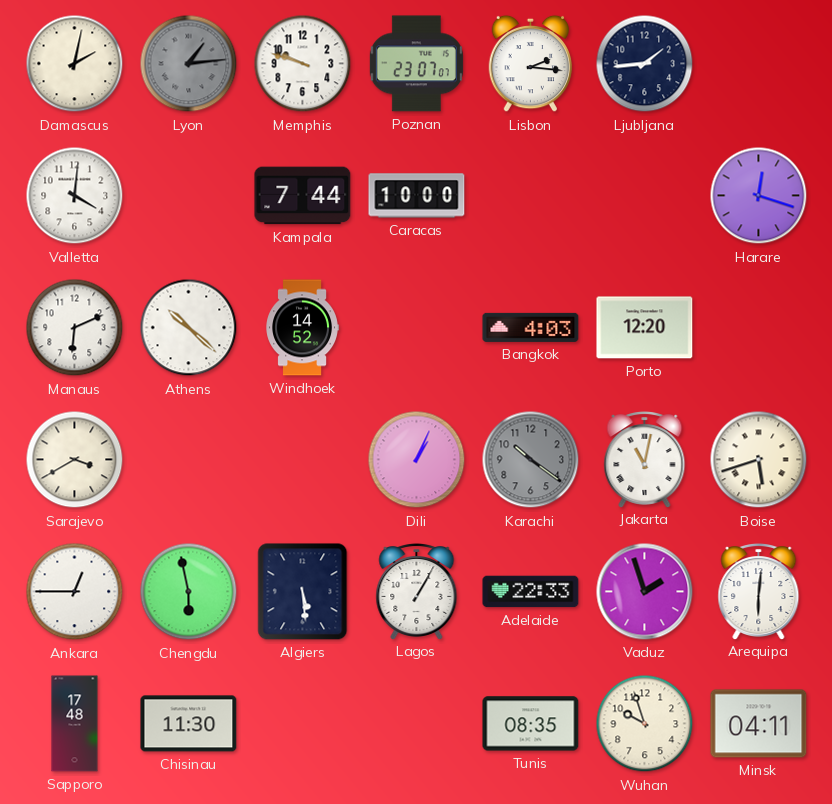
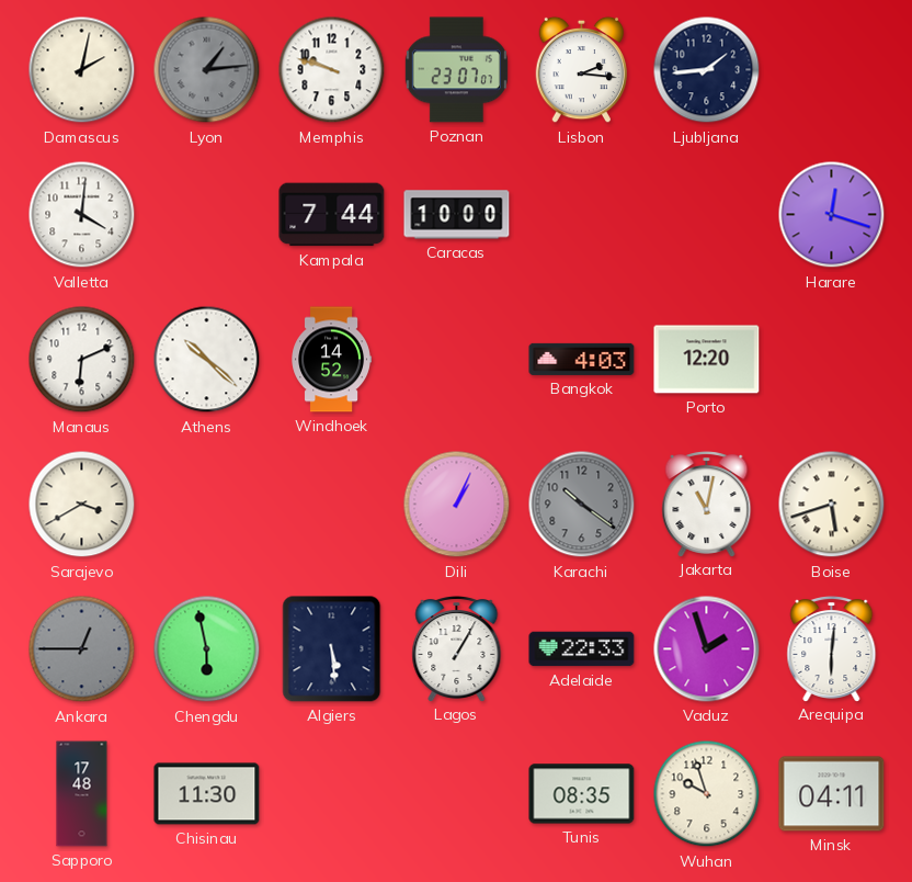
Ankara dial: white -> grey (82, 649)
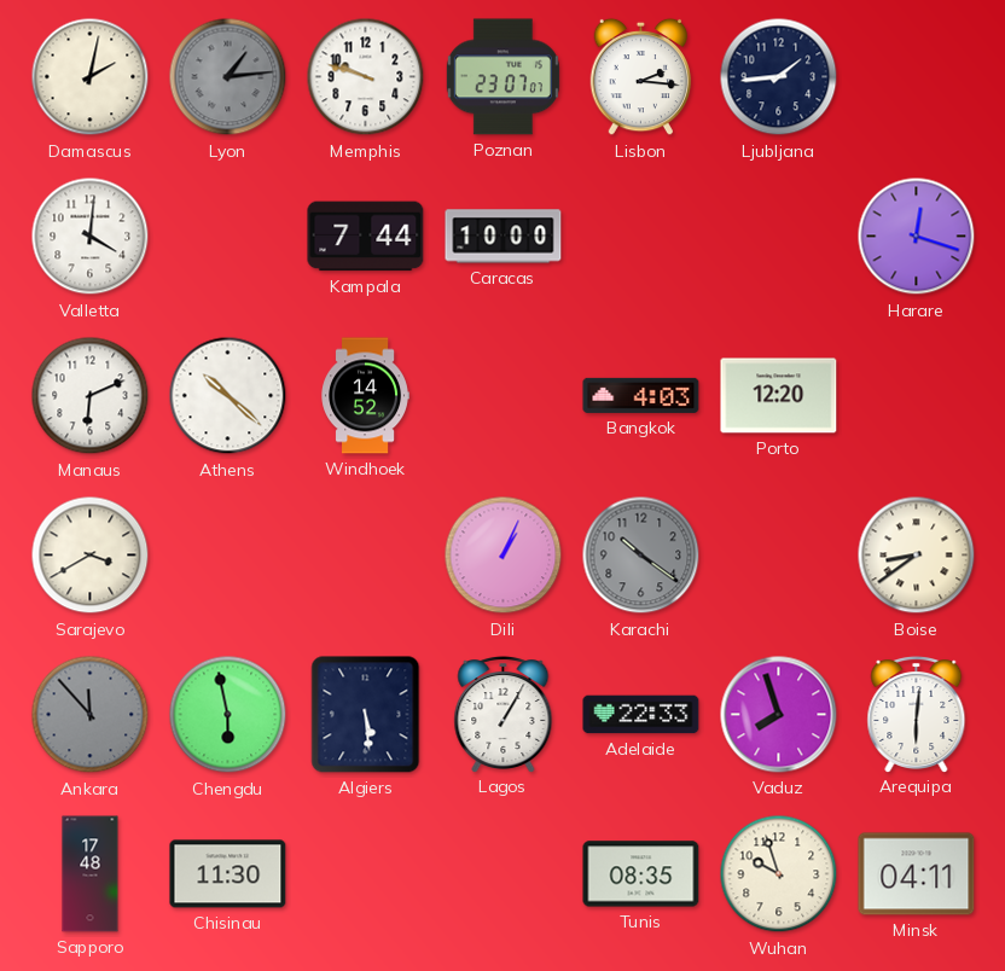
Jakarta: 11:02 -> none (707, 505)
Boise: 5:42 -> 8:39 (917, 556)
Ankara: 12:45 -> 11:53 (91, 715)
Vaduz: 1:57 -> 7:57 (779, 715)
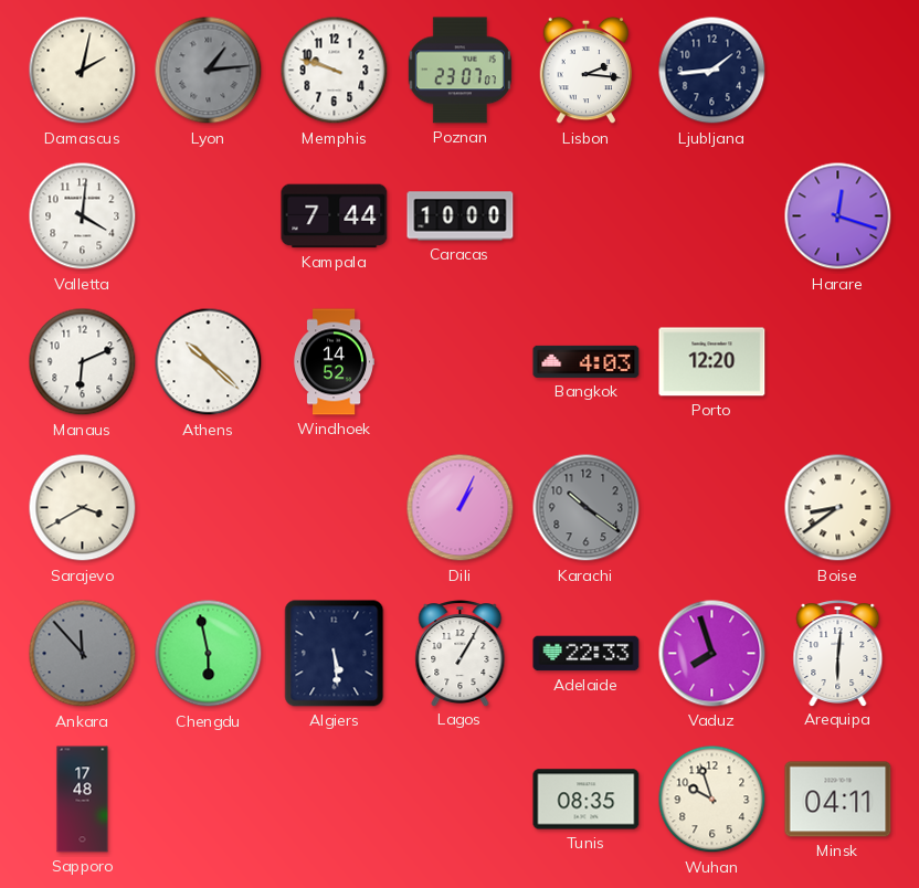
Chisinau: 11:30 -> none (228, 874)
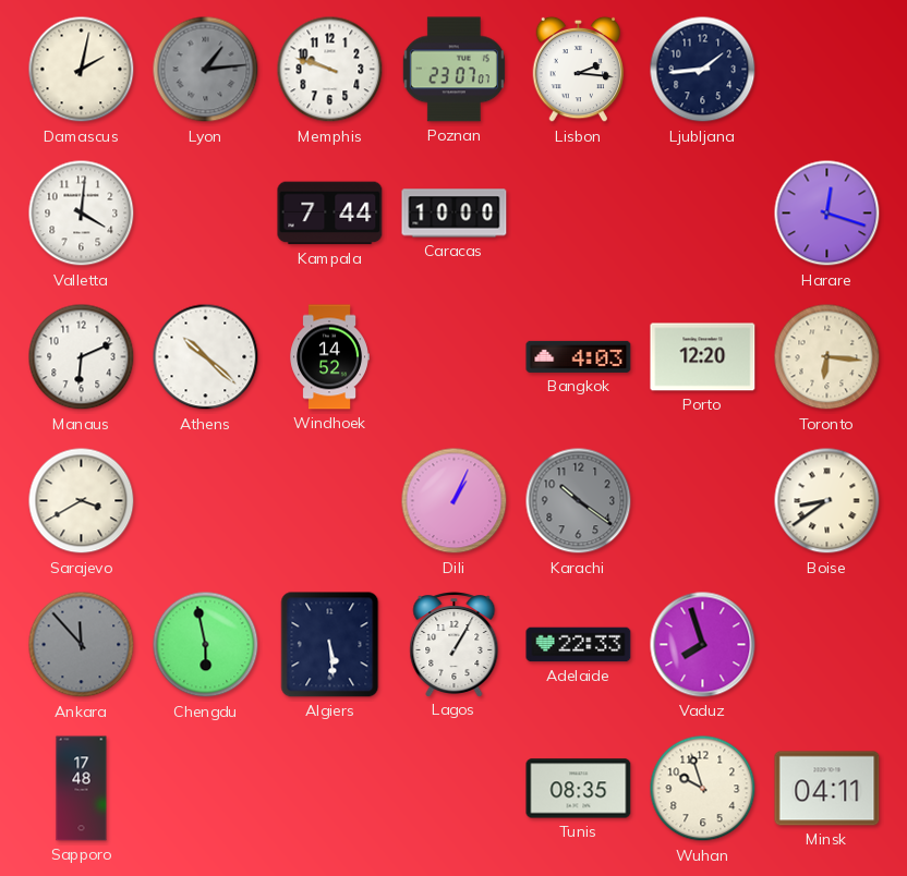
Toronto: none -> 6:16 (827, 357)
Arequipa: 6:01 -> none (838, 654)
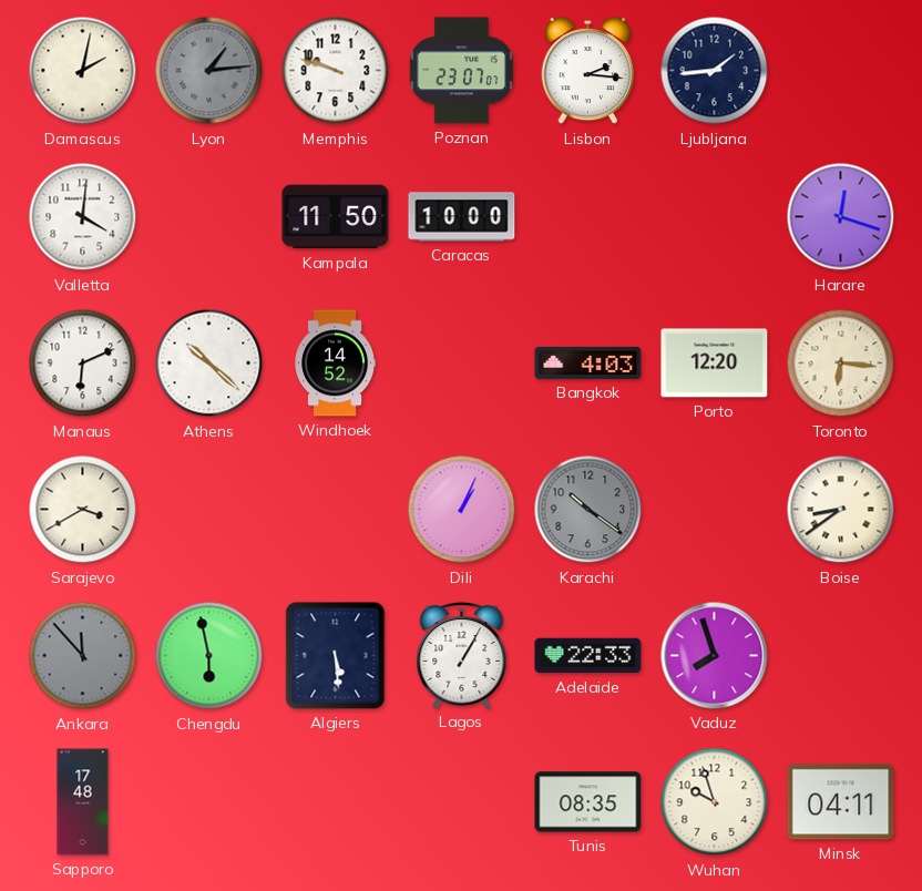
Kampala: 7:44 -> 11:50 (336, 217)
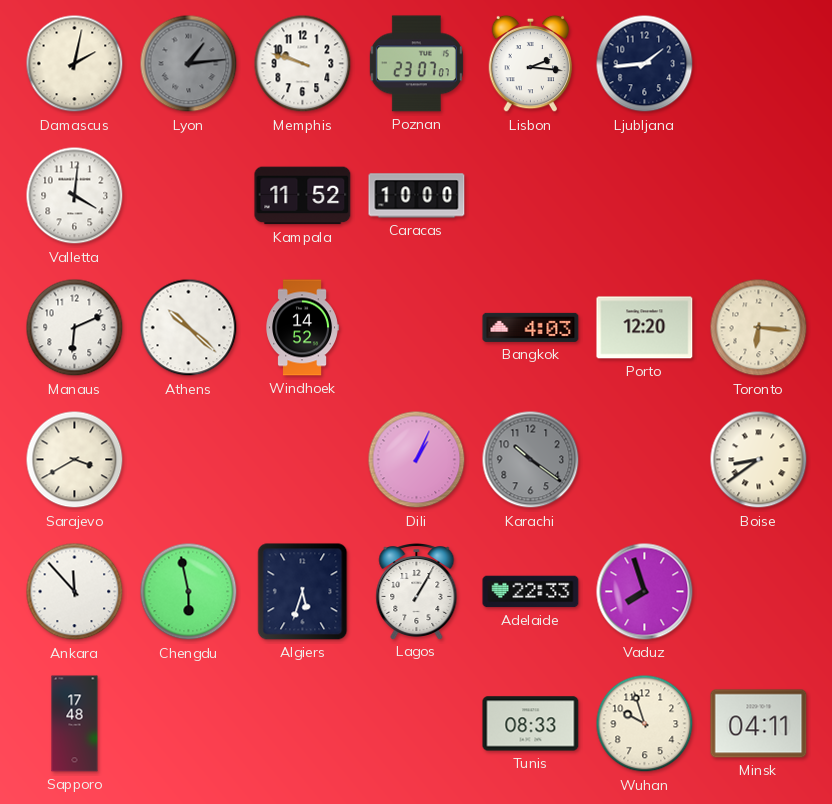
Kampala: 11:50 -> 11:52 (303, 196)
Harare: 12:18 -> none (841, 217)
Ankara dial: grey -> white (75, 592)
Algiers: 5:29 -> 5:33 (303, 592)
Tunis: 08:35 -> 08:33 (531, 724)
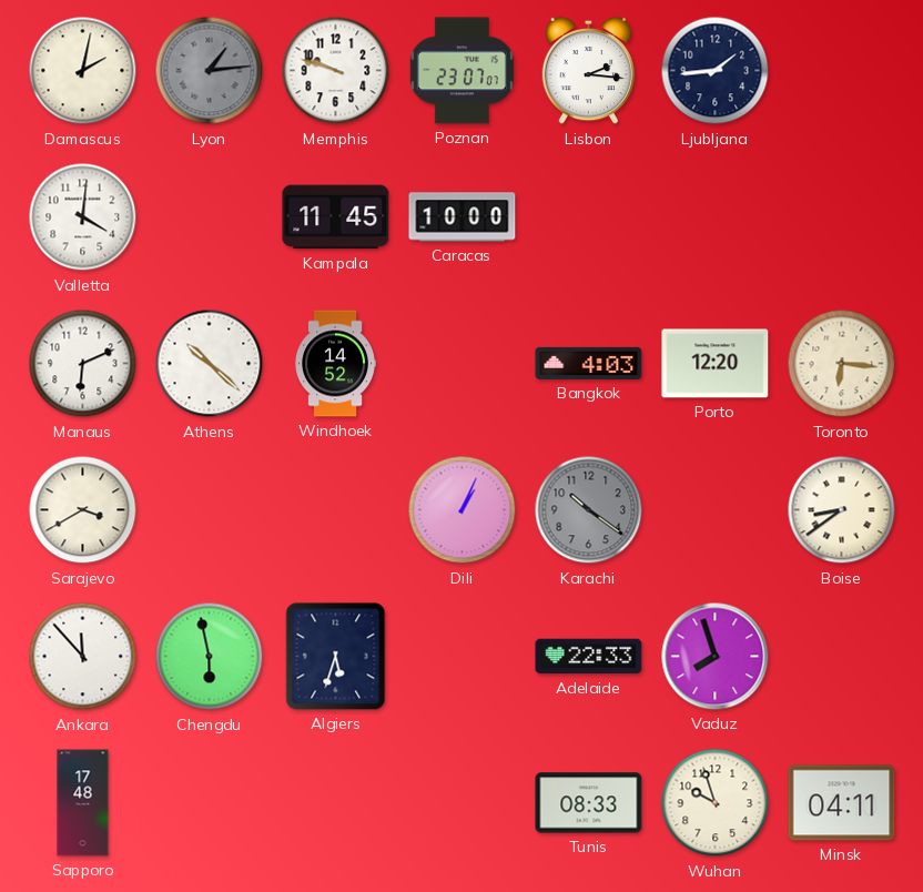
Kampala: 11:52 -> 11:45 (336, 217)
Lagos: 1:05 -> none (417, 592)
